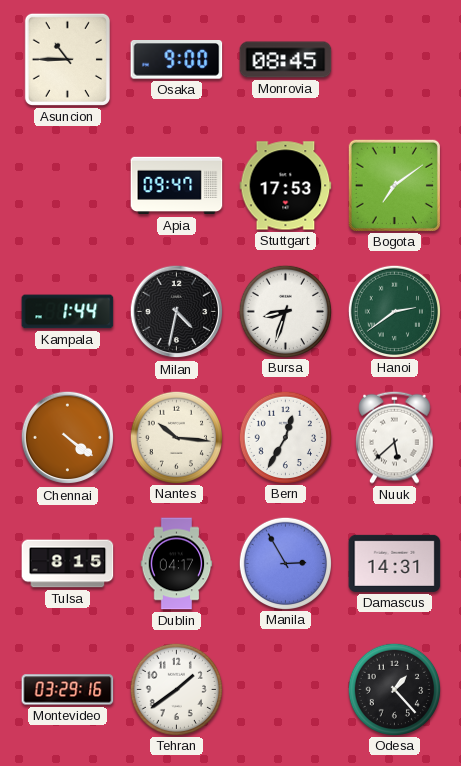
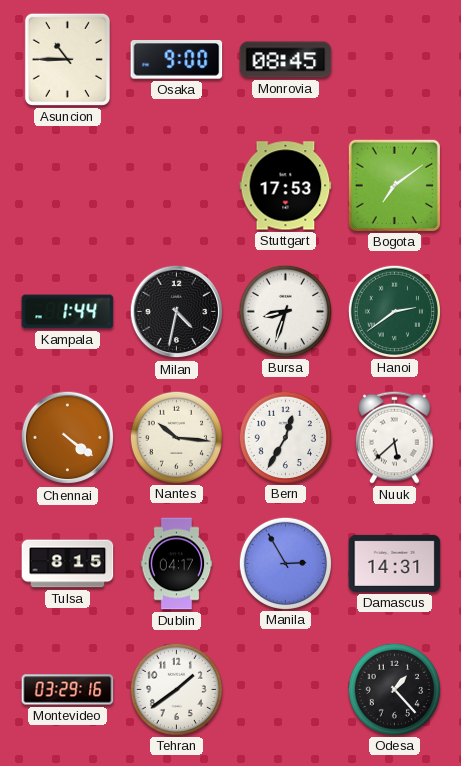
Apia: 09:47 -> none (177, 186)
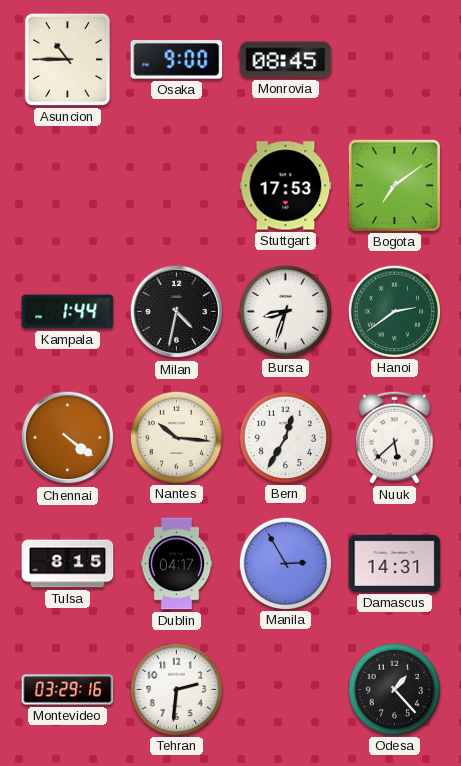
Tehran: 1:39 -> 2:31 (176, 689)
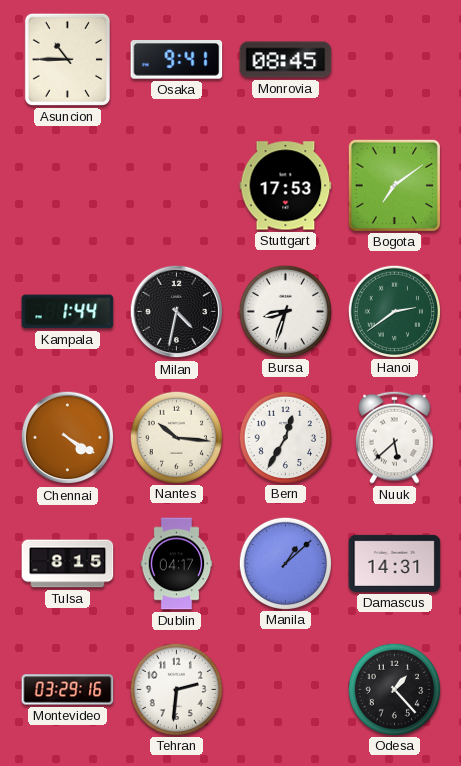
Osaka: 9:00 -> 9:41 (177, 60)
Chennai: 4:21 -> 4:20 (68, 438)
Manila: 2:55 -> 1:08 (285, 563)
